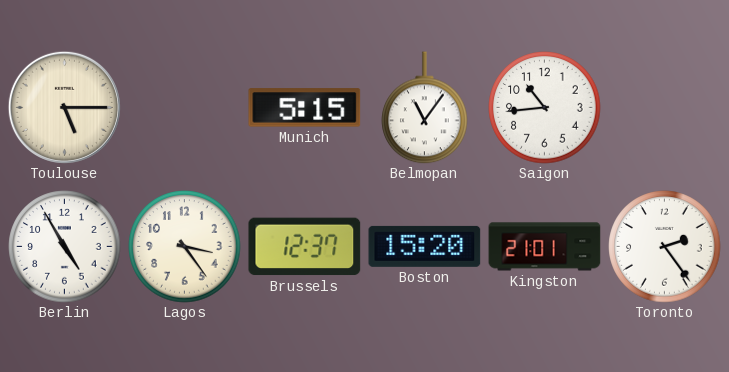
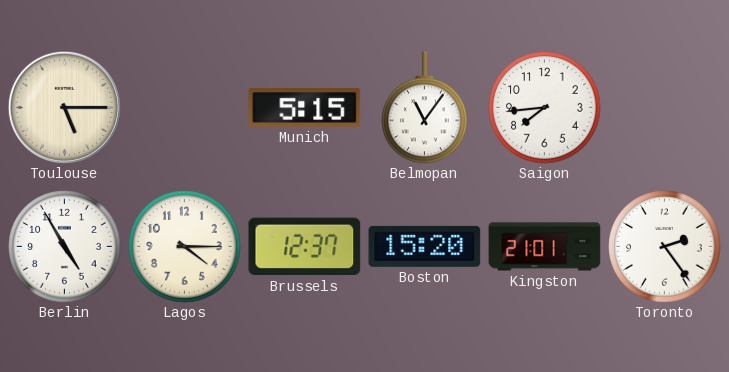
Saigon: 10:44 -> 7:44 (545, 108)
Lagos: 3:24 -> 4:15 (185, 247)
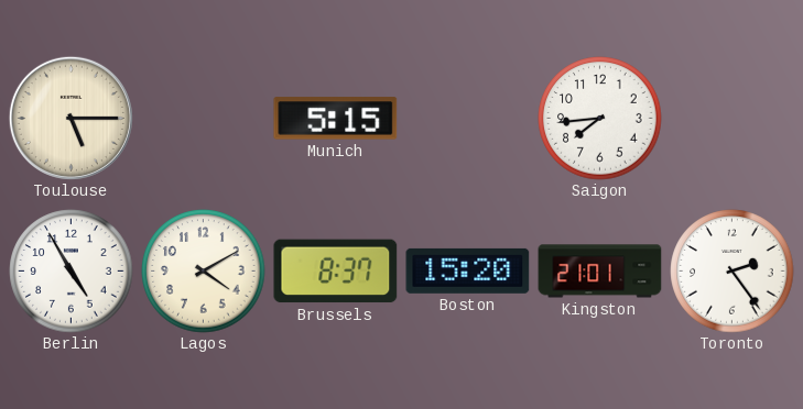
Belmopan: 11:06 -> none (425, 108)
Lagos: 4:15 -> 4:10 (204, 272)
Brussels: 12:37 -> 8:37 (336, 272)
